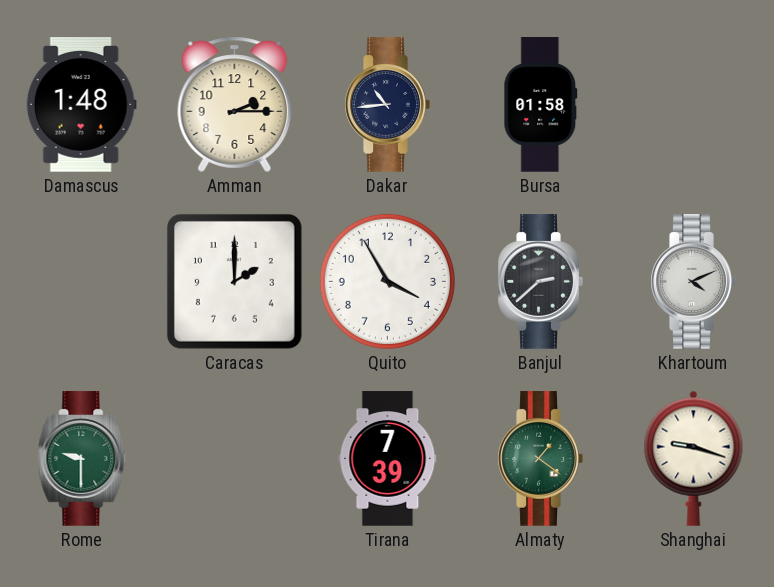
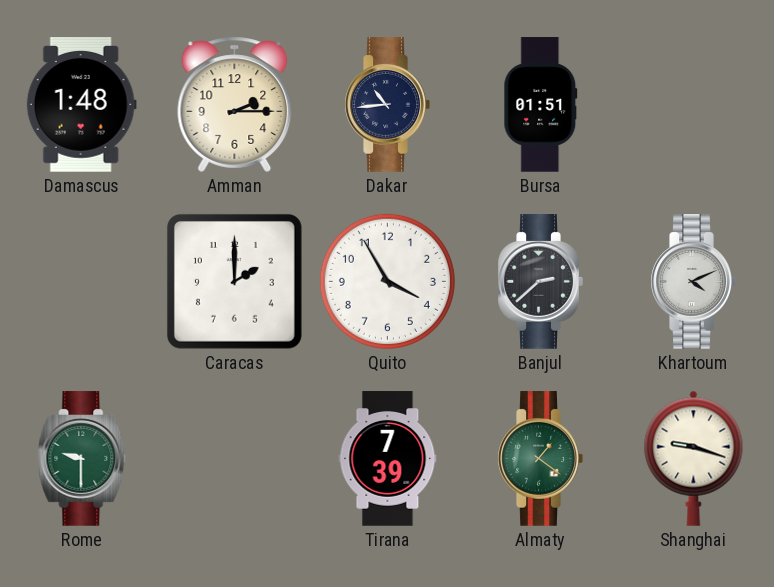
Bursa: 01:58 -> 01:51 (541, 105)
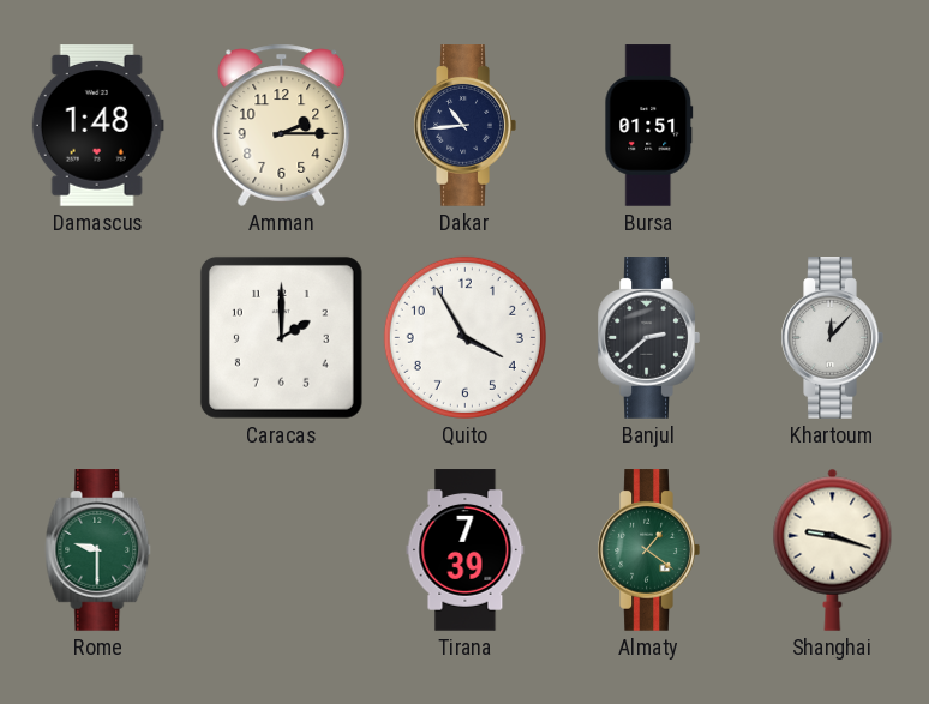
Khartoum: 4:11 -> 12:07 (832, 338)
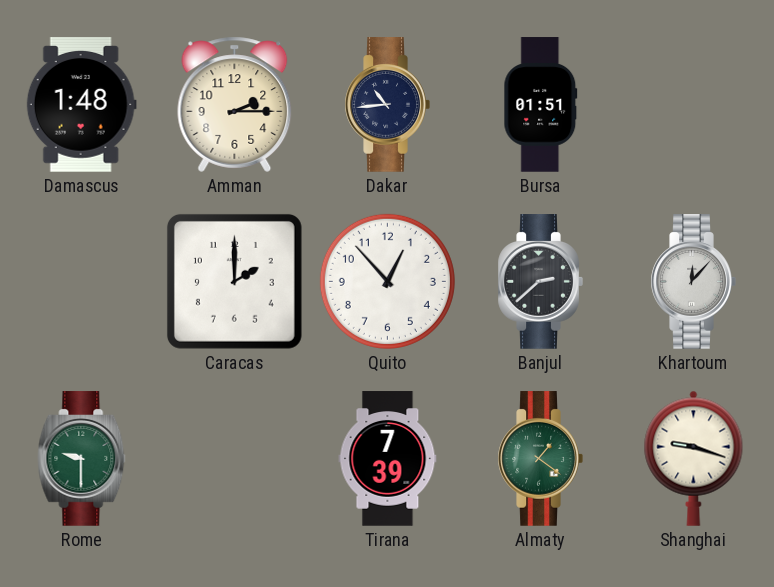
Quito: 3:55 -> 12:53 (387, 281)
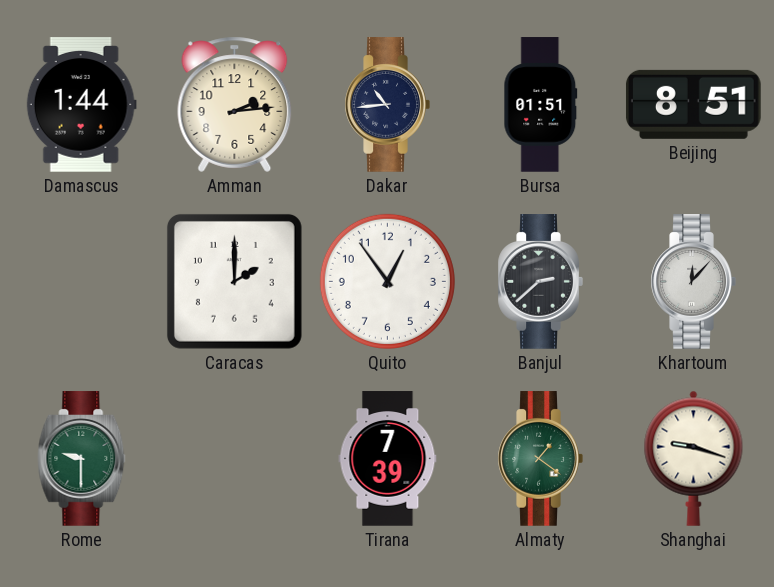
Damascus: 1:48 -> 1:44 (81, 105)
Amman: 2:15 -> 2:14 (235, 104)
Beijing: none -> 8:51 (693, 104)
Quito: 12:53 -> 12:54 (387, 281)
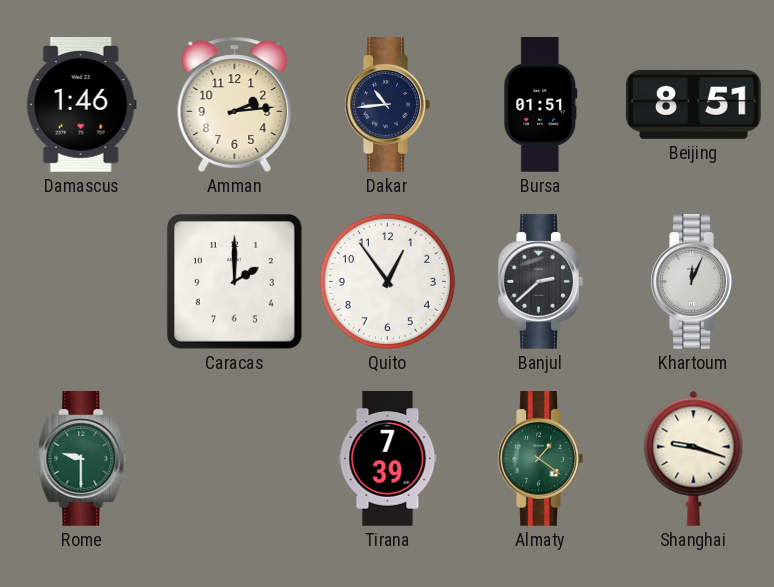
Damascus: 1:44 -> 1:46 (81, 105)
Khartoum: 12:07 -> 12:04 (693, 282)
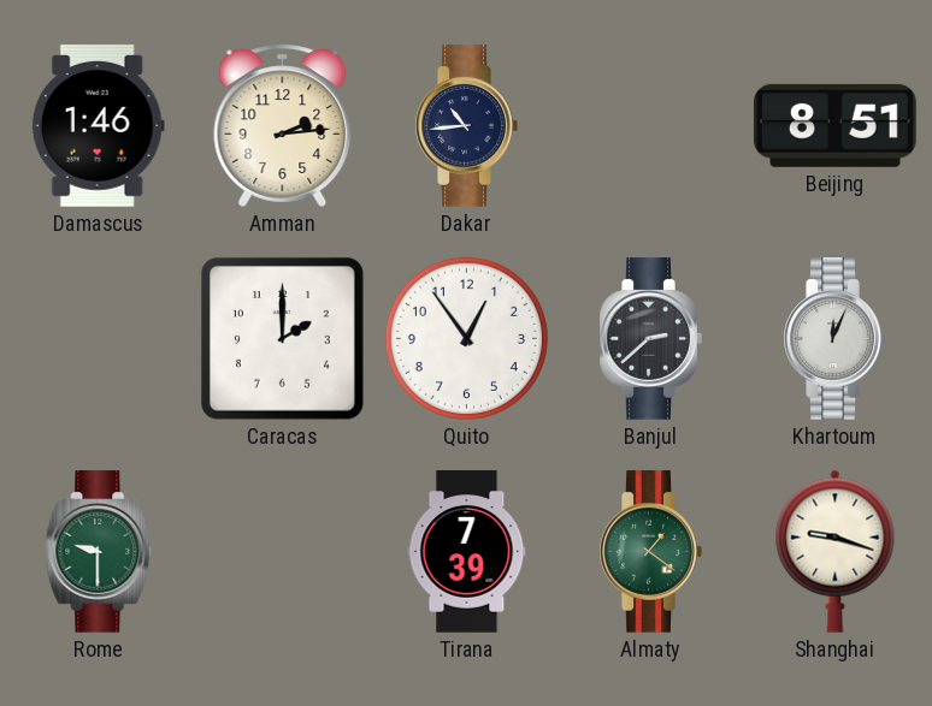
Bursa: 01:51 -> none (541, 105)
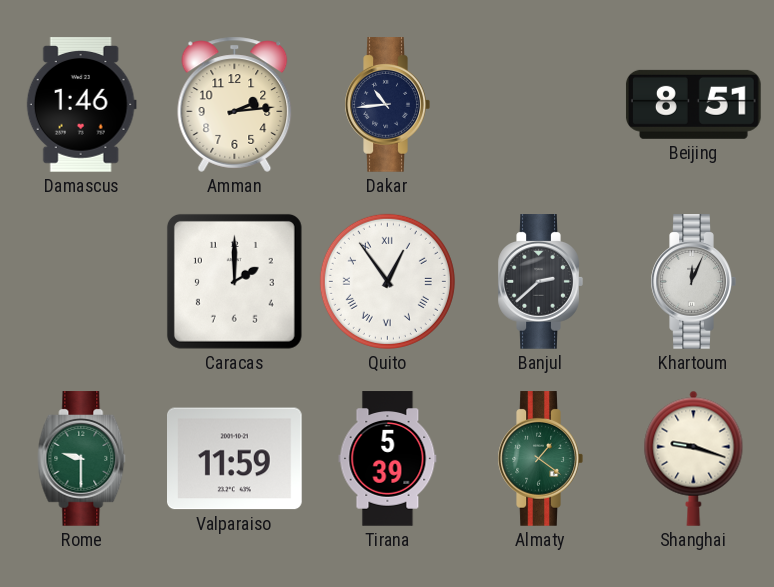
Quito numerals: Arabic -> Roman (387, 281)
Valparaiso: none -> 11:59 (235, 459)
Tirana: 7:39 -> 5:39 (388, 459)
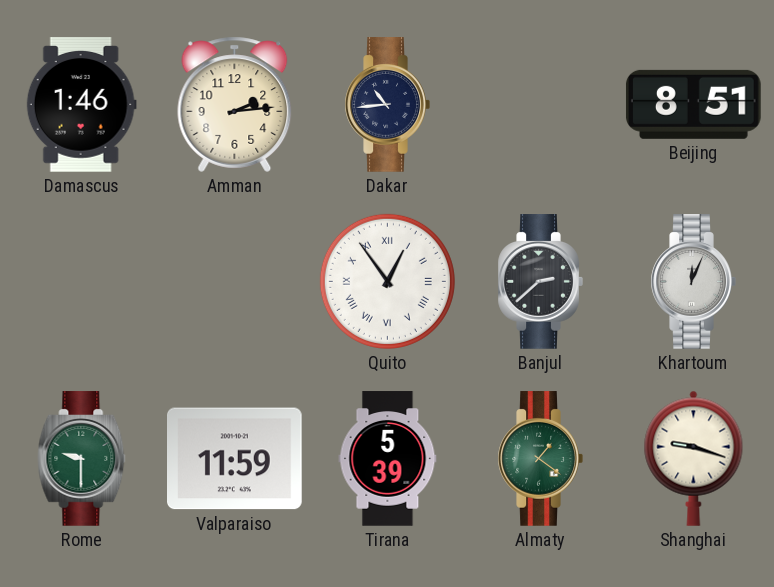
Caracas: 2:00 -> none (234, 281)
